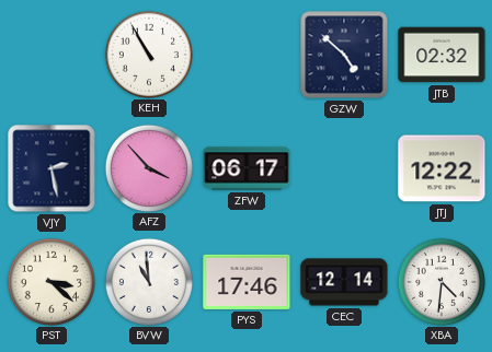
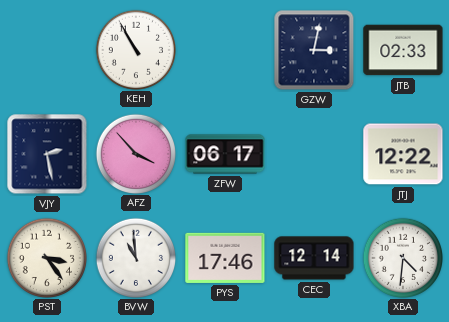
GZW: 4:52 -> 3:02 (314, 50)
JTB: 02:32 -> 02:33 (403, 50)
PST: 3:22 -> 3:24 (46, 257)
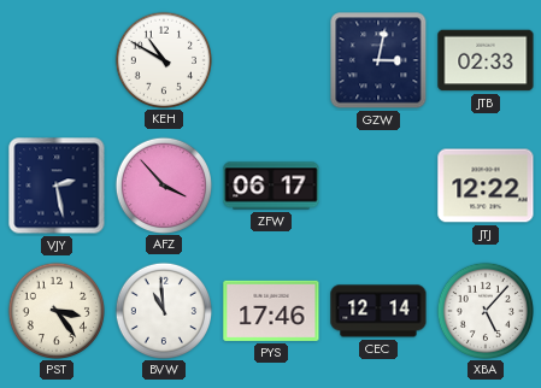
KEH: 10:55 -> 10:50 (163, 59)
XBA: 4:31 -> 5:07 (484, 310)
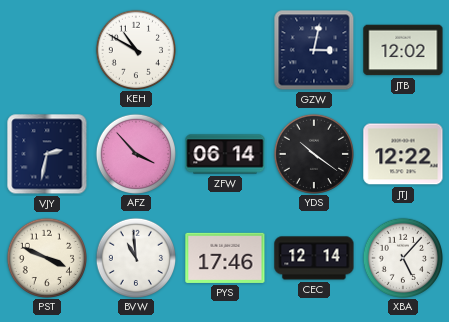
JTB: 02:33 -> 12:02 (403, 50)
VJY: 2:28 -> 2:32 (47, 154)
ZFW: 06:17 -> 06:14 (225, 154)
YDS: none -> 10:21 (313, 153)
PST: 3:24 -> 3:49 (46, 257)
